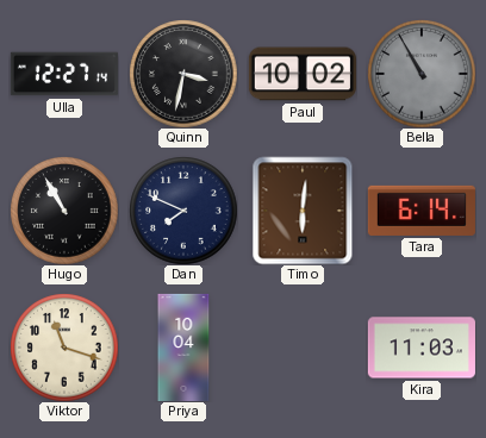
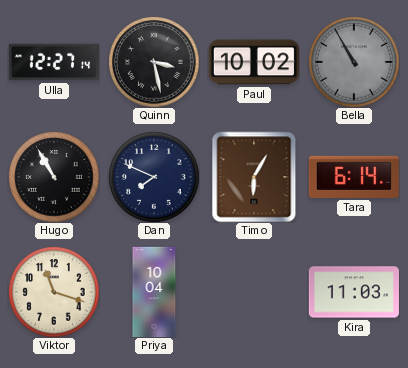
Quinn: 3:32 -> 3:28 (154, 62)
Timo: 6:01 -> 6:05 (254, 177)
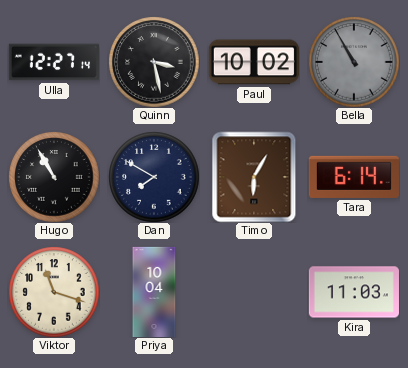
Dan: 7:49 -> 7:50 (154, 177)
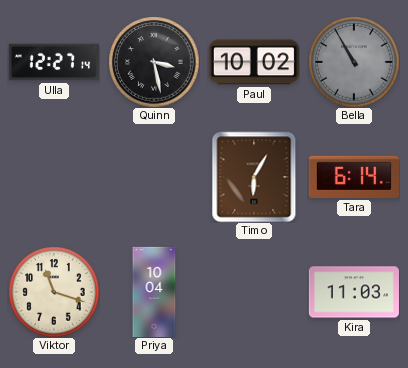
Hugo: 10:55 -> none (54, 177)
Dan: 7:50 -> none (154, 177)
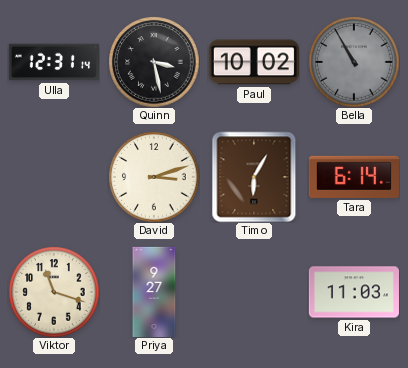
Ulla: 12:27 -> 12:31 (54, 62)
David: none -> 3:12 (154, 177)
Priya: 10:04 -> 9:27 (154, 291)
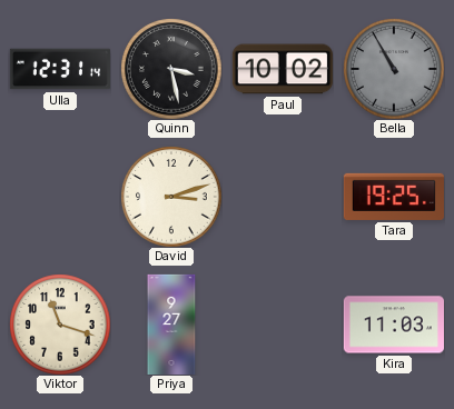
Timo: 6:05 -> none (254, 177)
Tara: 6:14 -> 19:25 (394, 197)
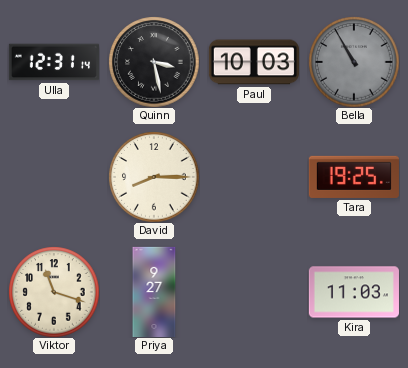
Paul: 10:02 -> 10:03 (254, 62)
David: 3:12 -> 8:15 (154, 177)
